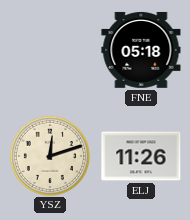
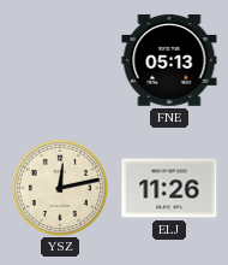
FNE: 05:18 -> 05:13 (169, 60)
YSZ: 12:12 -> 12:13 (60, 188)
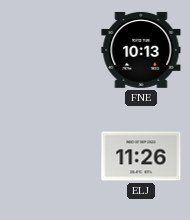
FNE: 05:13 -> 10:13 (141, 50)
YSZ: 12:13 -> none (60, 188)
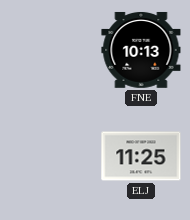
ELJ: 11:26 -> 11:25 (141, 156)
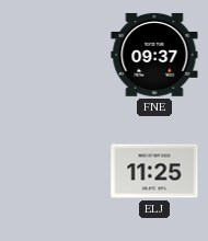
FNE: 10:13 -> 09:37 (154, 55)
